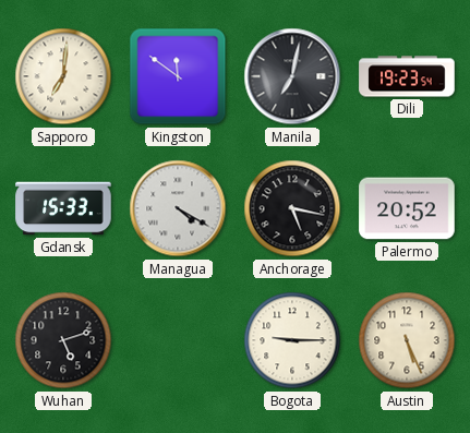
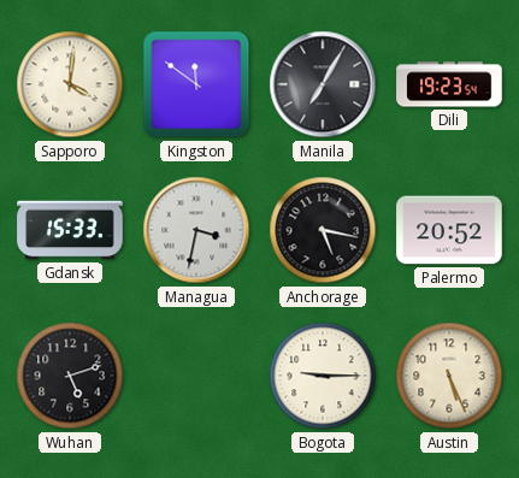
Sapporo: 7:01 -> 4:01 (70, 84)
Manila: 7:02 -> 7:05 (323, 84)
Managua: 4:20 -> 3:32 (196, 230)
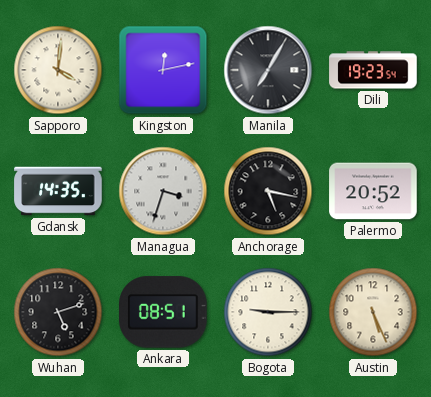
Kingston: 11:51 -> 12:13 (163, 70)
Gdansk: 15:33 -> 14:35 (58, 191)
Managua: 3:32 -> 3:33 (163, 191)
Ankara: none -> 08:51 (164, 312)
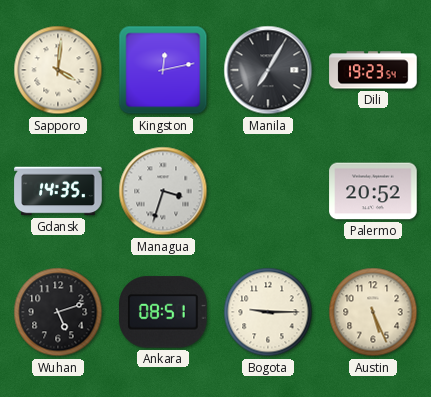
Anchorage: 5:17 -> none (268, 191)
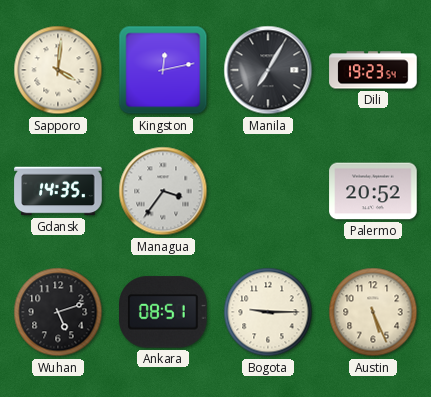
Managua: 3:33 -> 3:36 (163, 191)
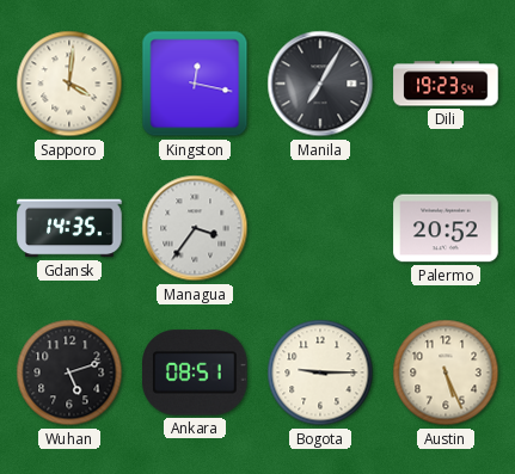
Kingston: 12:13 -> 12:17 (195, 84)
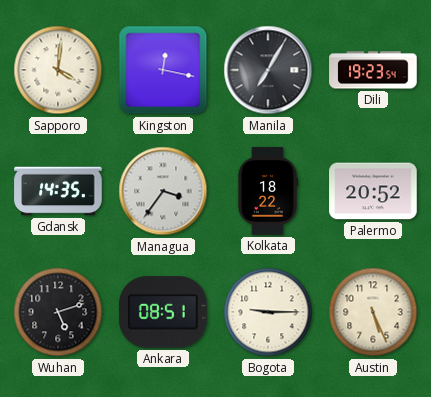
Kolkata: none -> 18:22 (268, 191)
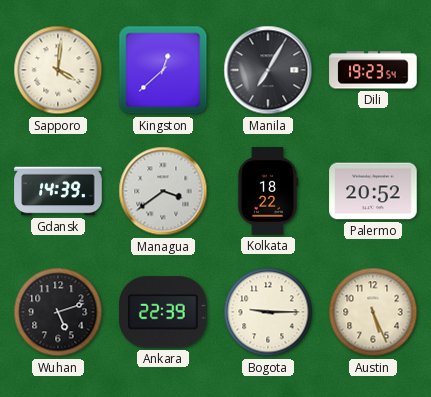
Kingston: 12:17 -> 12:38 (163, 70)
Gdansk: 14:35 -> 14:39 (58, 191)
Managua: 3:36 -> 3:39 (163, 191)
Ankara: 08:51 -> 22:39 (164, 312)
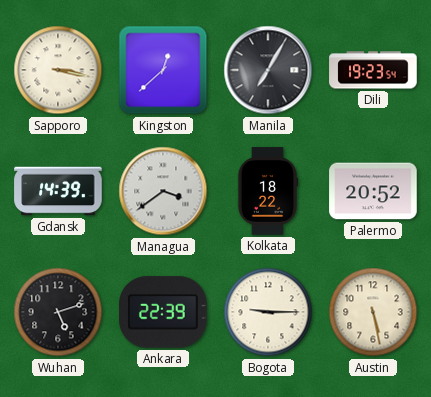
Sapporo: 4:01 -> 3:17 (58, 70)
Austin: 5:26 -> 5:28 (373, 312)
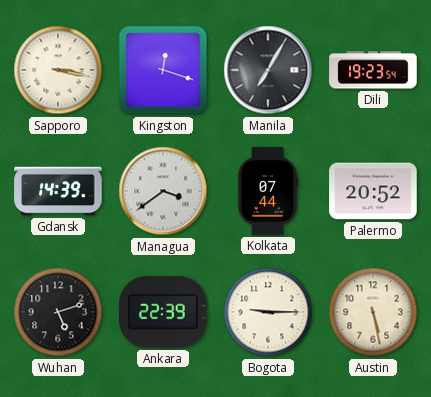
Kingston: 12:38 -> 12:18 (163, 70)
Kolkata: 18:22 -> 07:44 (268, 191)
